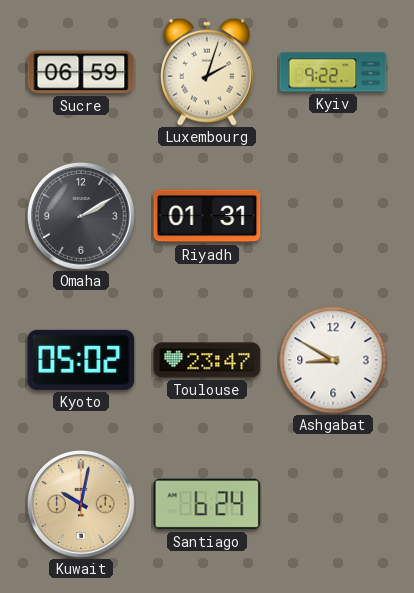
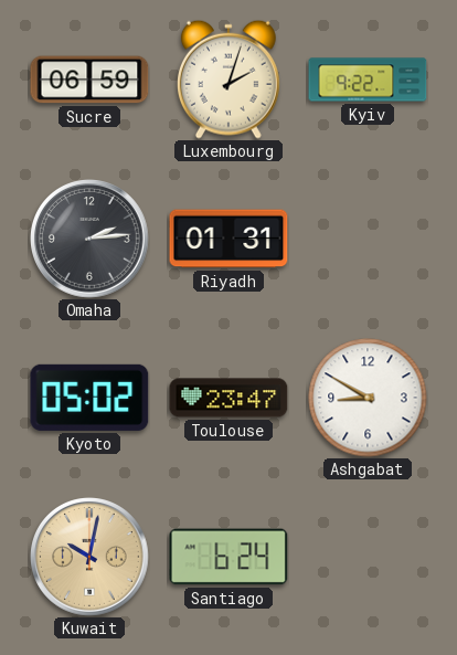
Omaha: 2:10 -> 2:14 (91, 240)
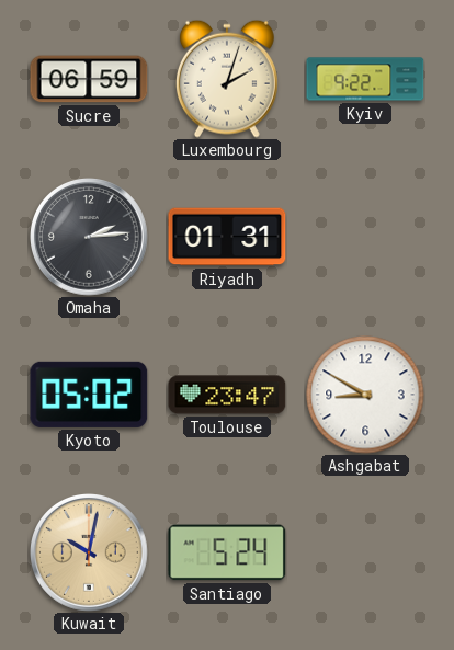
Santiago: 6:24 -> 5:24 (227, 552)
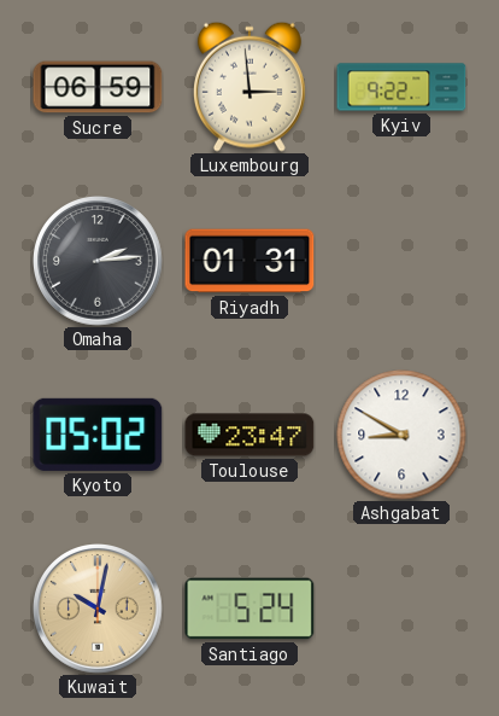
Luxembourg: 2:03 -> 2:59 (249, 87)
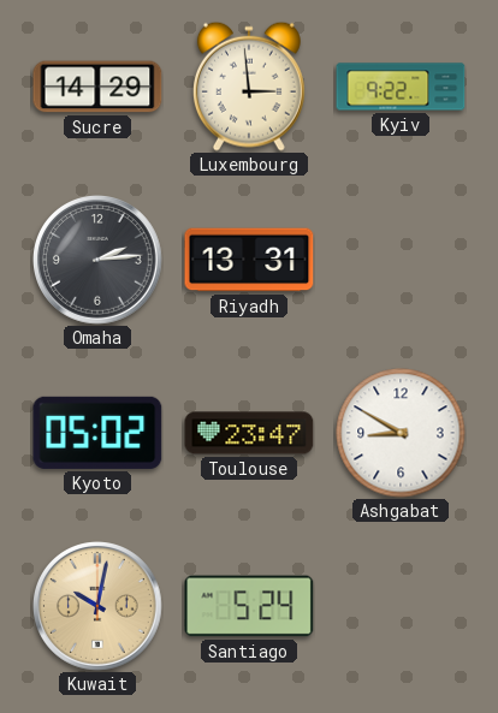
Sucre: 06:59 -> 14:29 (97, 87)
Riyadh: 01:31 -> 13:31 (249, 260)
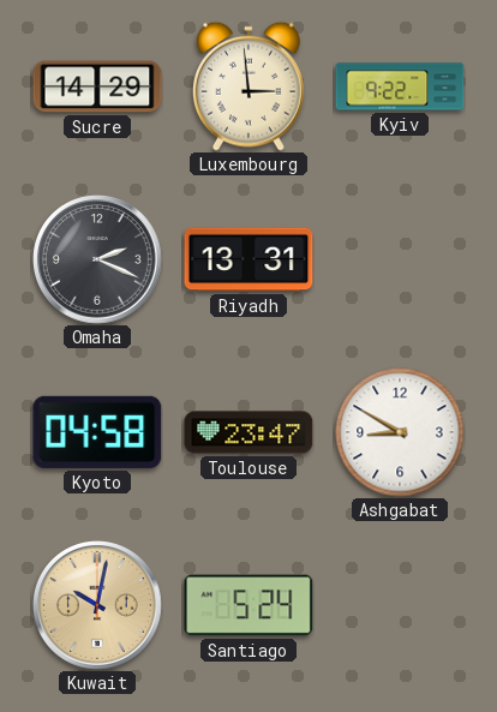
Omaha: 2:14 -> 2:19 (98, 261)
Kyoto: 05:02 -> 04:58 (97, 432)
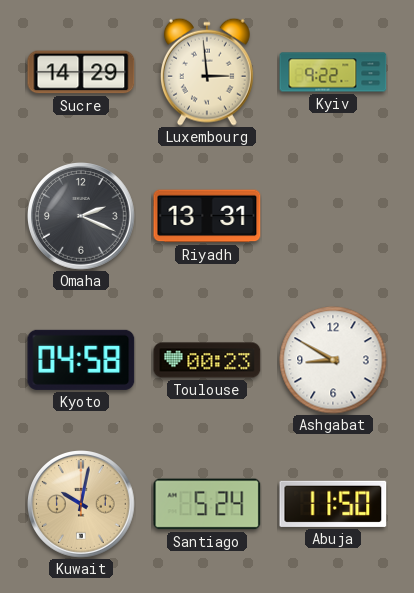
Toulouse: 23:47 -> 00:23 (207, 360)
Abuja: none -> 11:50 (333, 504)
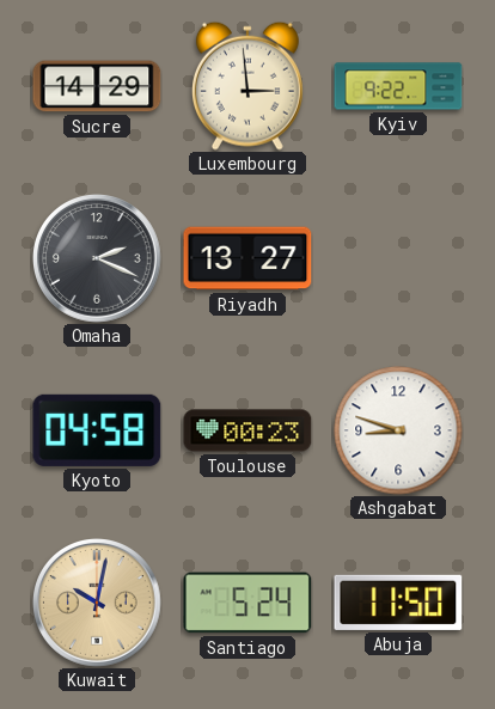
Riyadh: 13:31 -> 13:27 (247, 258)
Ashgabat: 8:50 -> 8:48 (398, 430)
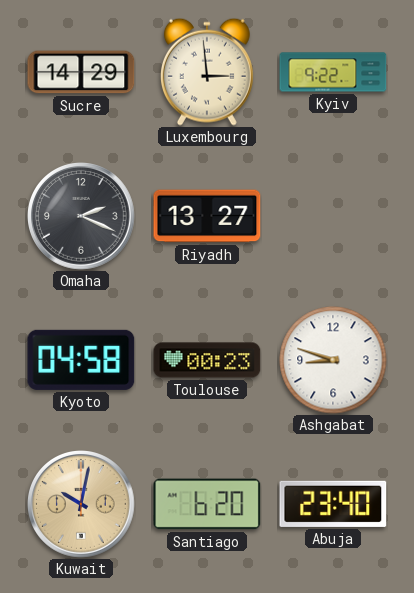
Santiago: 5:24 -> 6:20 (207, 504)
Abuja: 11:50 -> 23:40 (333, 504)
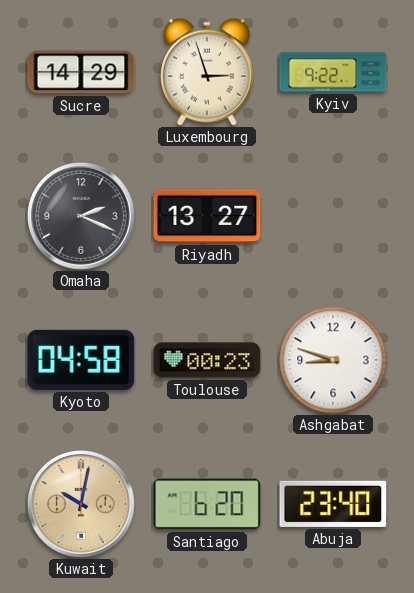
Luxembourg: 2:59 -> 2:57 (207, 72)
